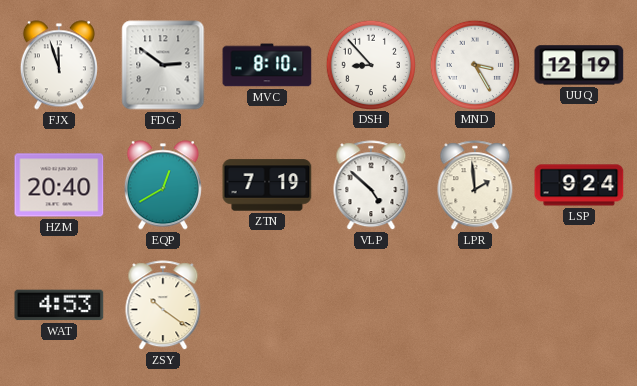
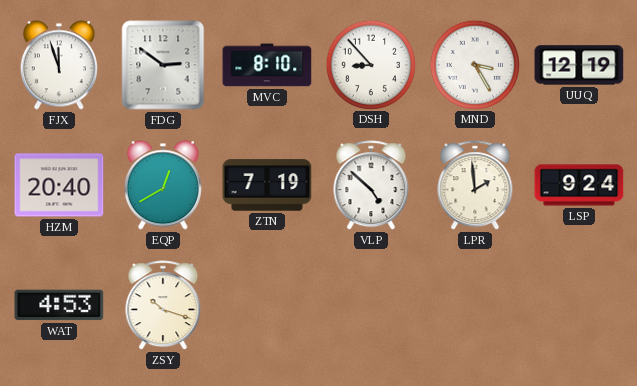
ZSY: 10:21 -> 10:18 (163, 306)
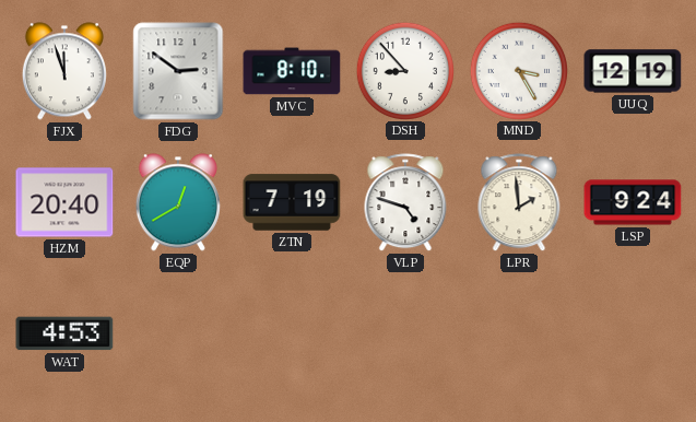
VLP: 4:52 -> 4:48 (405, 203)
ZSY: 10:18 -> none (163, 306)
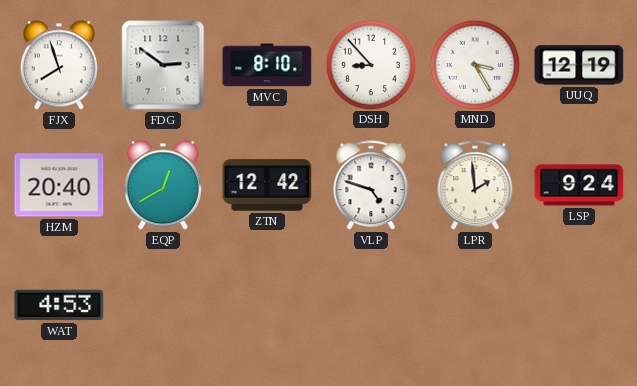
FJX: 11:57 -> 7:57 (59, 65)
ZTN: 7:19 -> 12:42 (267, 185)
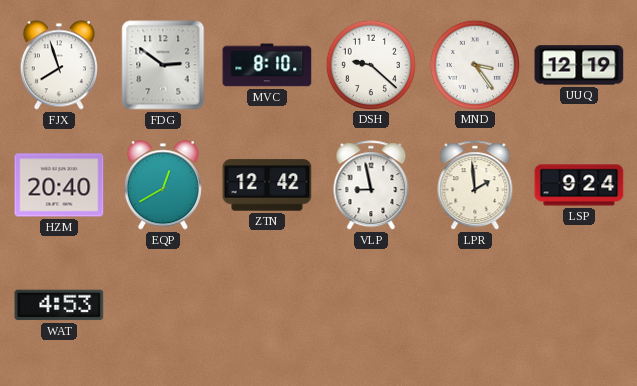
DSH: 8:53 -> 9:22 (370, 64)
MND: 3:25 -> 3:24 (474, 64)
VLP: 4:48 -> 8:58 (371, 186)
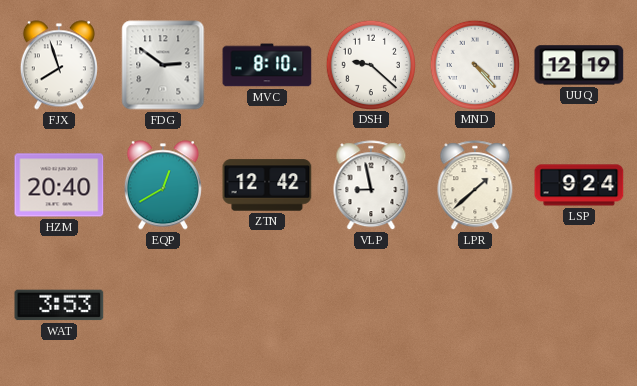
MND: 3:24 -> 4:23 (474, 64)
LPR: 1:59 -> 1:38 (475, 186)
WAT: 4:53 -> 3:53 (59, 305)
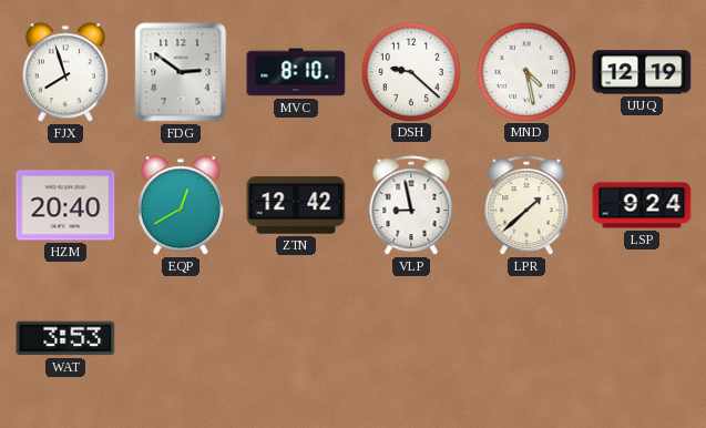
MND: 4:23 -> 4:28 (525, 71)
